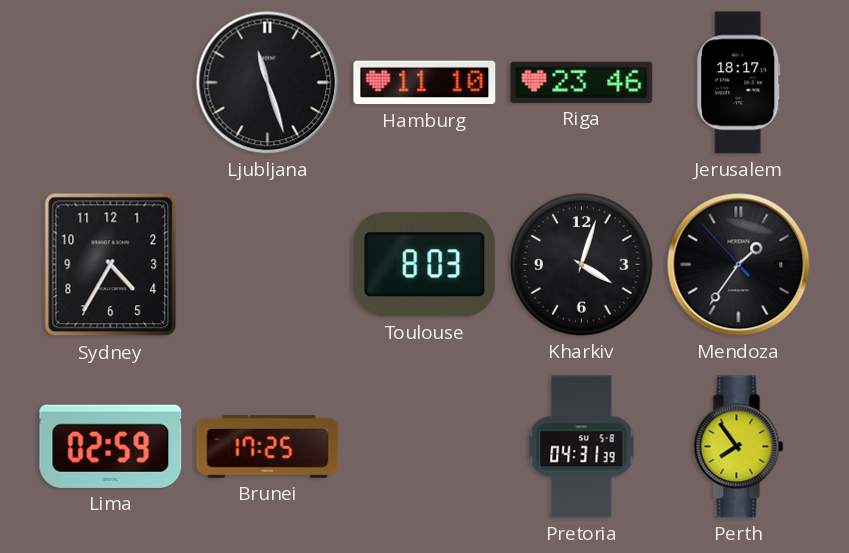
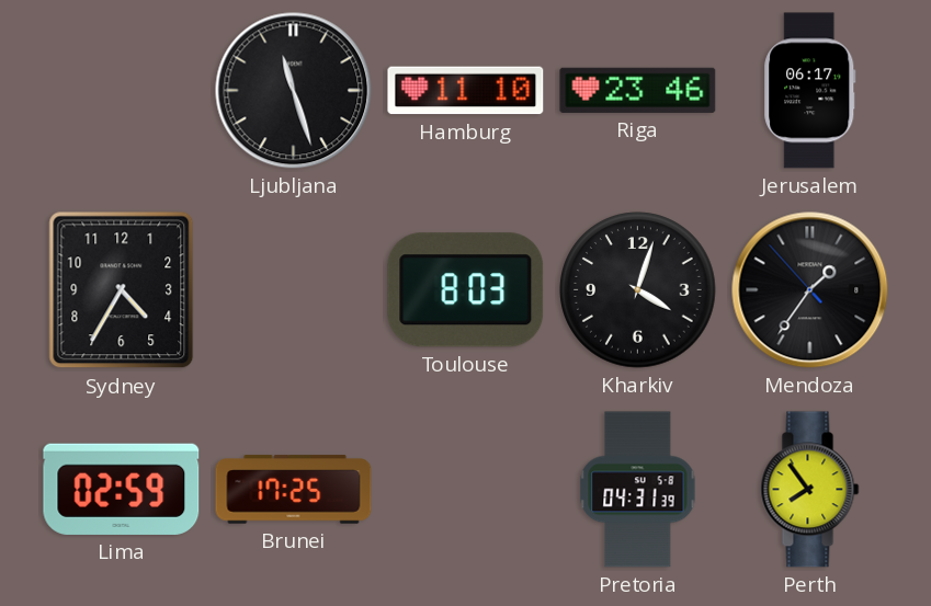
Jerusalem: 18:17 -> 06:17 (810, 91)
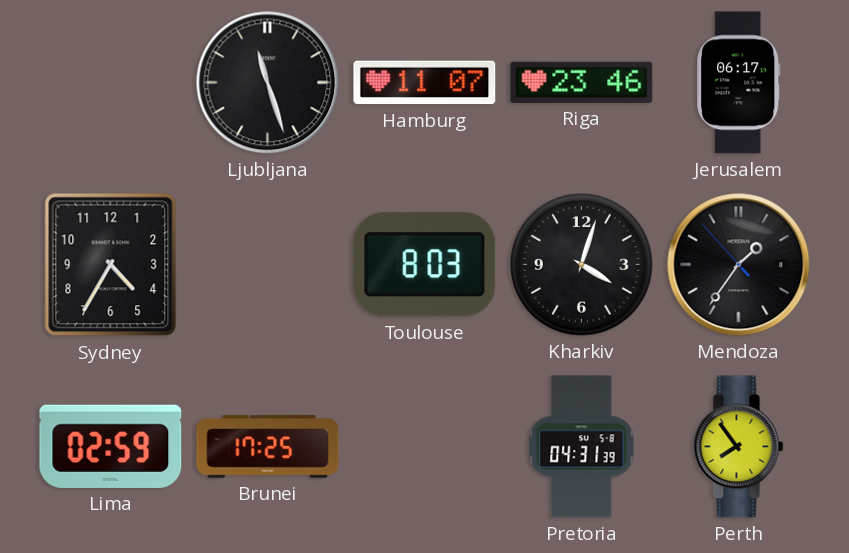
Hamburg: 11:10 -> 11:07 (425, 83)
